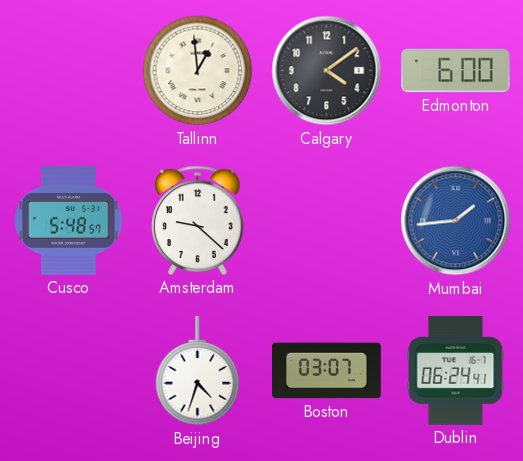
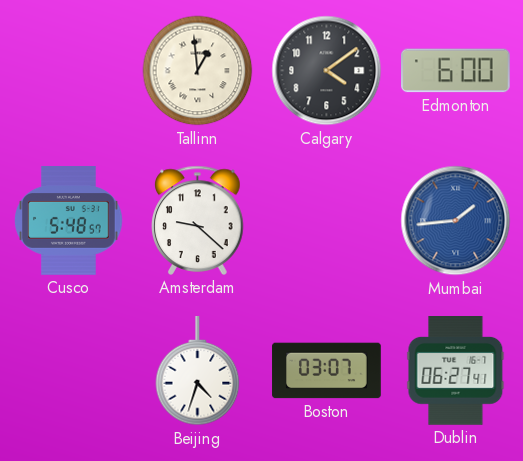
Dublin: 06:24 -> 06:27 (456, 371)
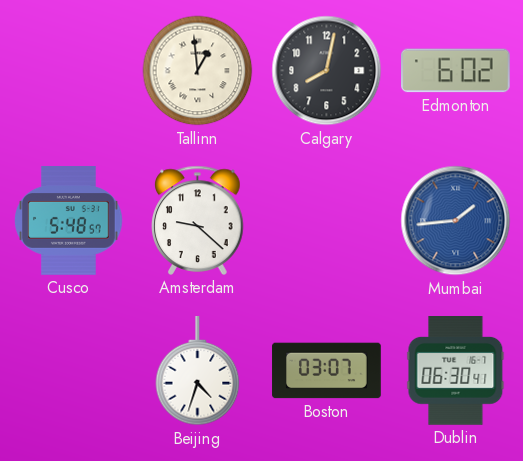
Calgary: 4:09 -> 8:02 (327, 71)
Edmonton: 6:00 -> 6:02 (456, 71)
Dublin: 06:27 -> 06:30 (456, 371)
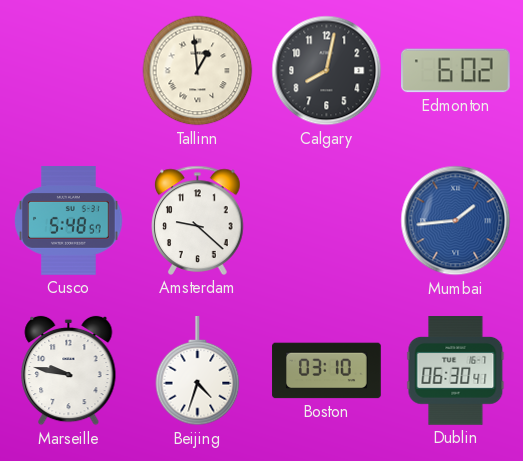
Marseille: none -> 9:47 (69, 371)
Boston: 03:07 -> 03:10 (327, 371)
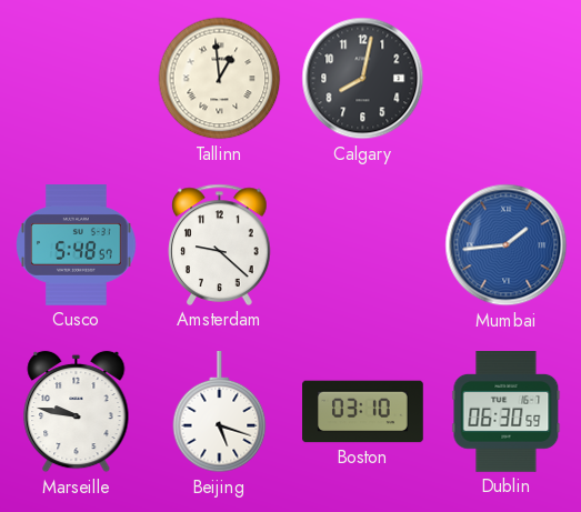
Edmonton: 6:02 -> none (456, 71)
Beijing: 4:33 -> 5:18 (220, 413)
Dublin: 06:30:41 -> 06:30:59 (507, 412)
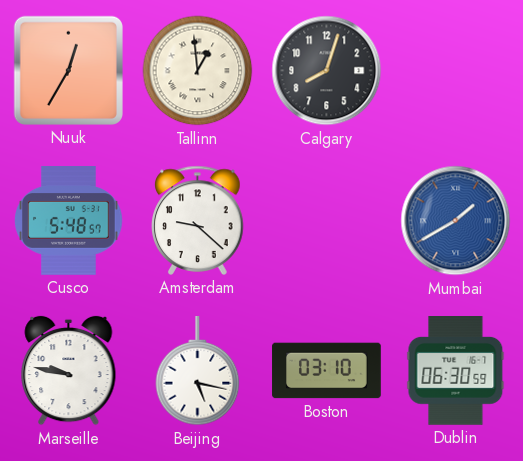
Nuuk: none -> 12:35 (68, 70)
Calgary: 8:02 -> 8:03 (327, 71)
Mumbai: 1:44 -> 1:40 (456, 221)
Beijing: 5:18 -> 5:17 (198, 372)
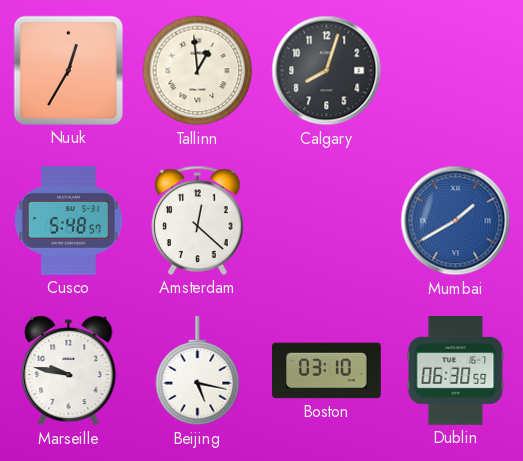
Amsterdam: 9:22 -> 12:22 (198, 220)
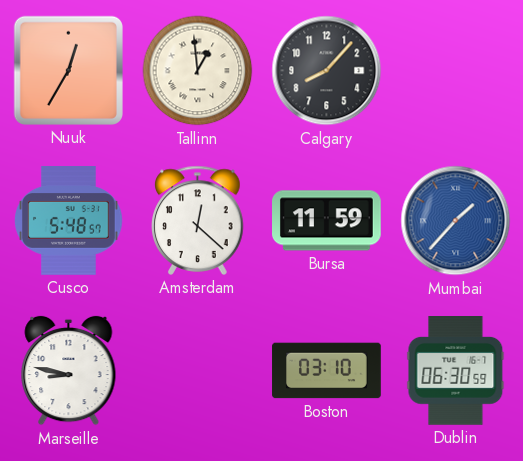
Calgary: 8:03 -> 8:07 (327, 71)
Bursa: none -> 11:59 (327, 221)
Mumbai: 1:40 -> 1:37 (456, 221)
Marseille: 9:47 -> 8:47 (69, 371)
Beijing: 5:17 -> none (198, 372)
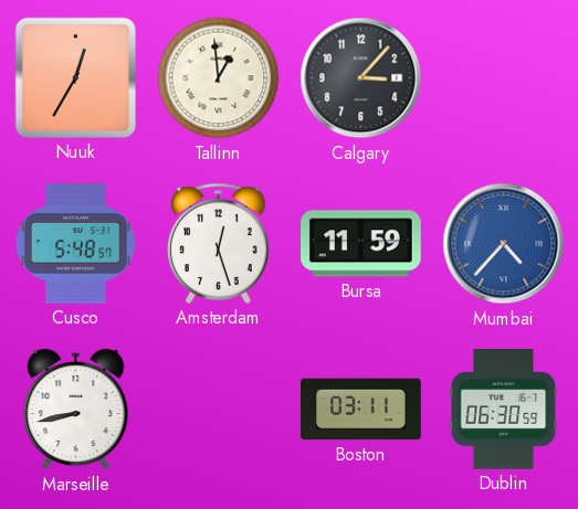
Calgary: 8:07 -> 3:07 (361, 78)
Amsterdam: 12:22 -> 12:27 (219, 243)
Mumbai: 1:37 -> 4:37 (504, 244)
Marseille: 8:47 -> 8:43 (76, 410)
Boston: 03:10 -> 03:11 (361, 410)
